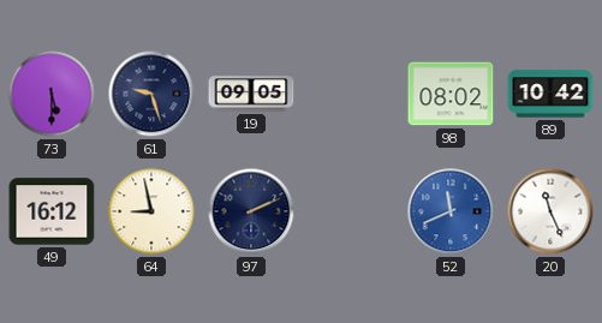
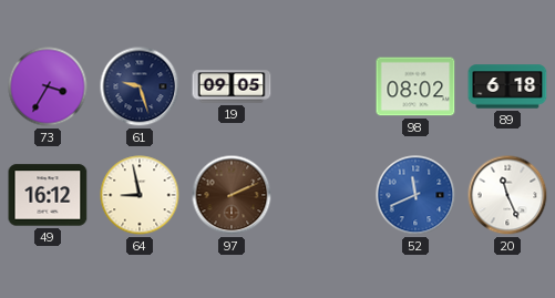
73: 5:30 -> 3:35 (48, 86)
89: 10:42 -> 6:18 (507, 86)
97 dial: navy -> brown (232, 195)
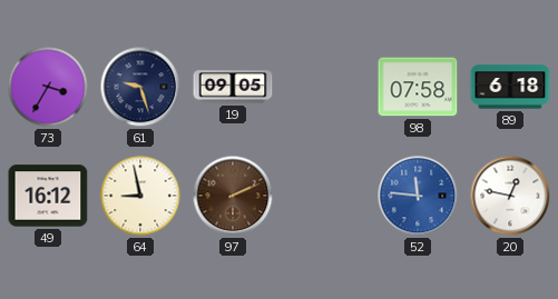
98: 08:02 -> 07:58 (418, 87)
52: 11:41 -> 11:46 (418, 196)
20: 11:26 -> 12:47 (510, 196)
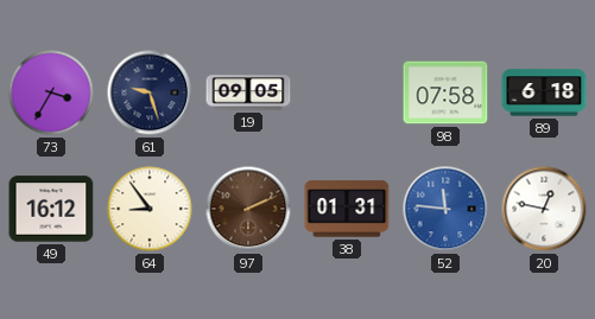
64: 8:58 -> 8:54 (150, 209)
38: none -> 01:31 (347, 209)
